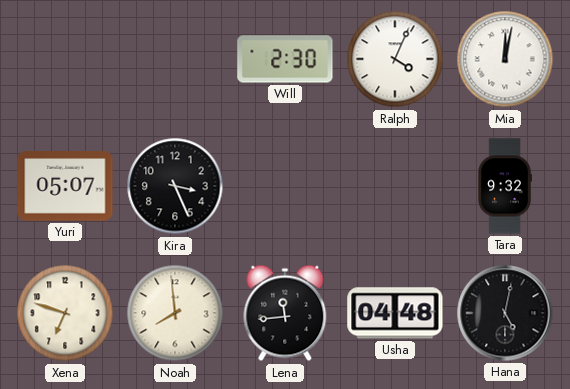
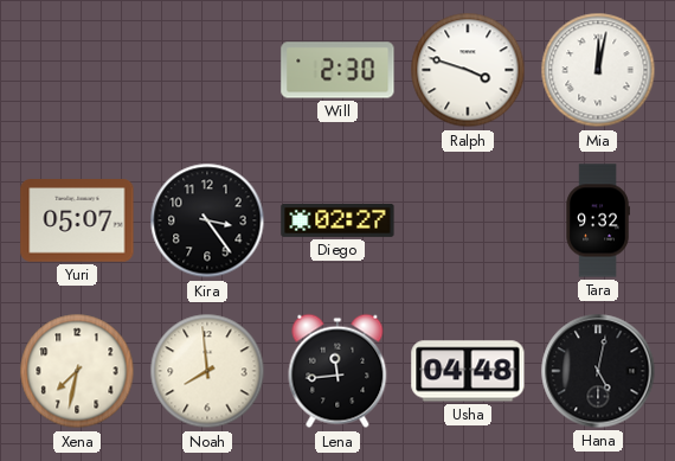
Ralph: 4:04 -> 3:48 (468, 70)
Kira: 3:26 -> 3:24 (207, 220)
Diego: none -> 02:27 (337, 220)
Xena: 6:48 -> 7:32 (77, 371)
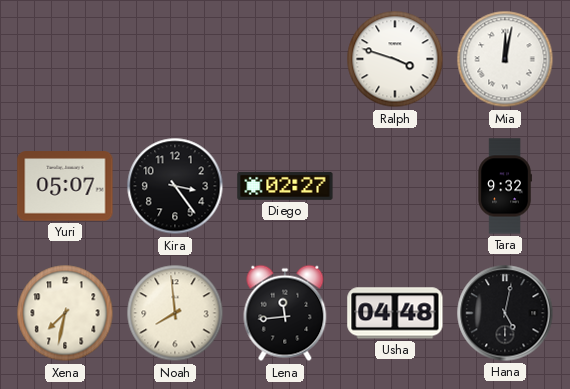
Will: 2:30 -> none (337, 70)
